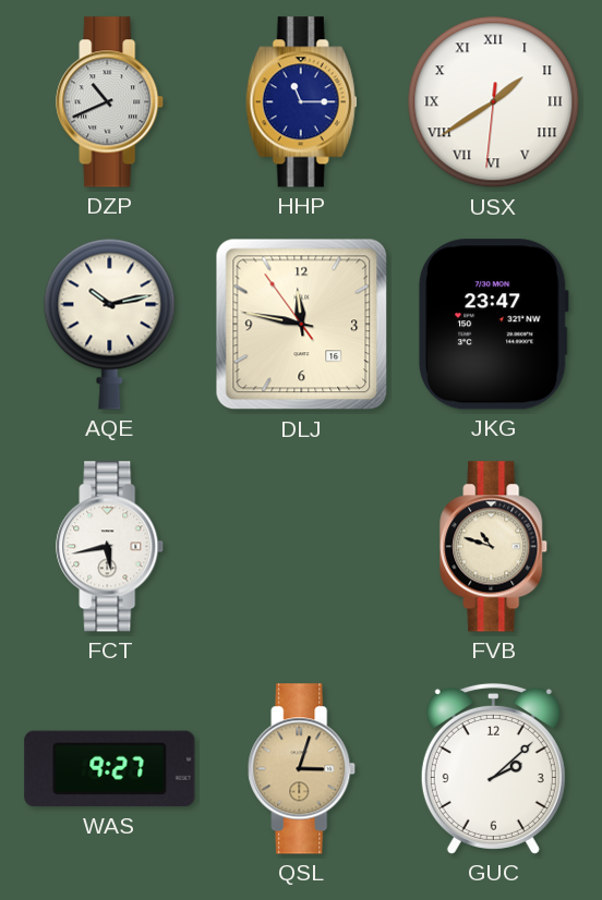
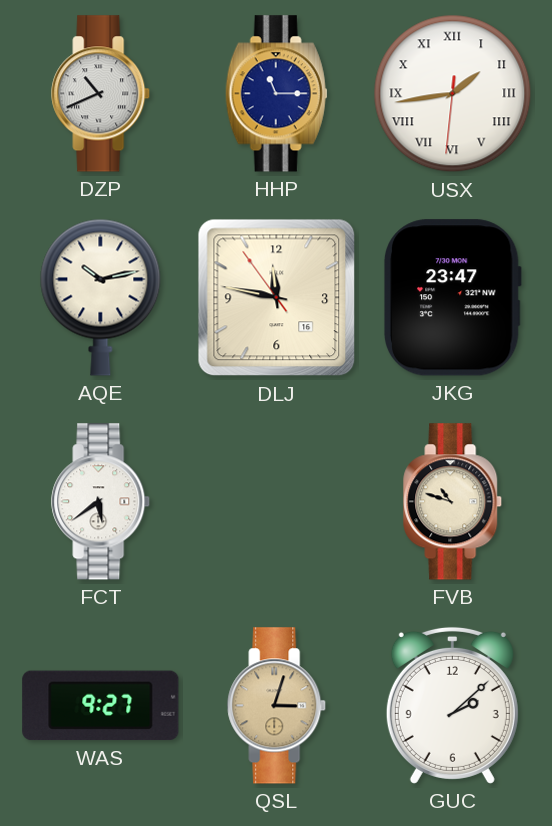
USX: 1:39 -> 1:43 (453, 94)
FCT: 5:43 -> 5:39 (101, 502)
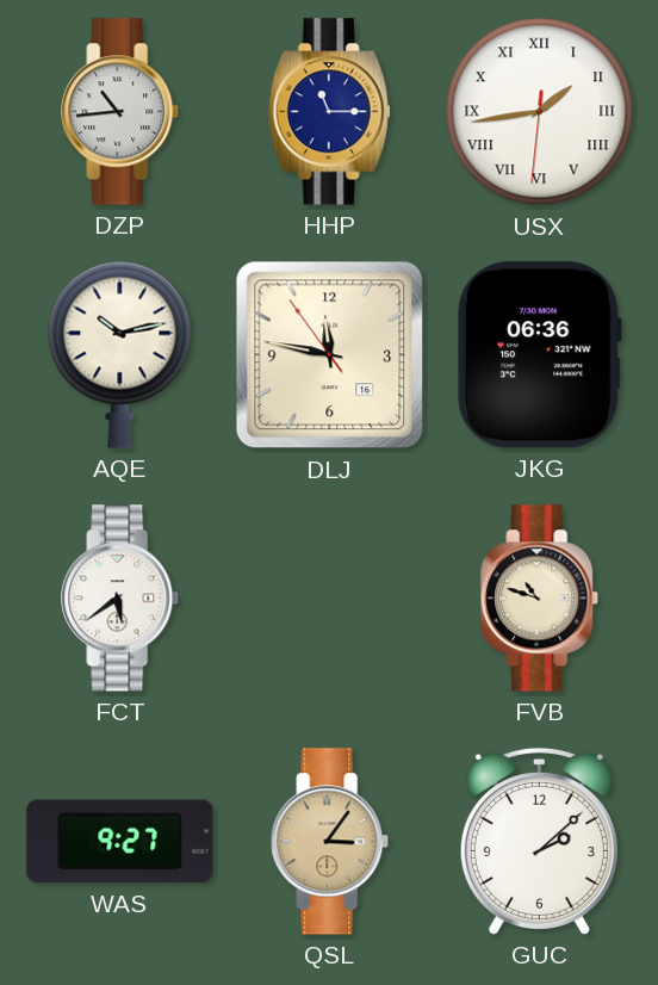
DZP: 10:41 -> 10:44 (120, 112)
JKG: 23:47 -> 06:36 (539, 355)
QSL: 3:03 -> 3:06 (330, 842)
